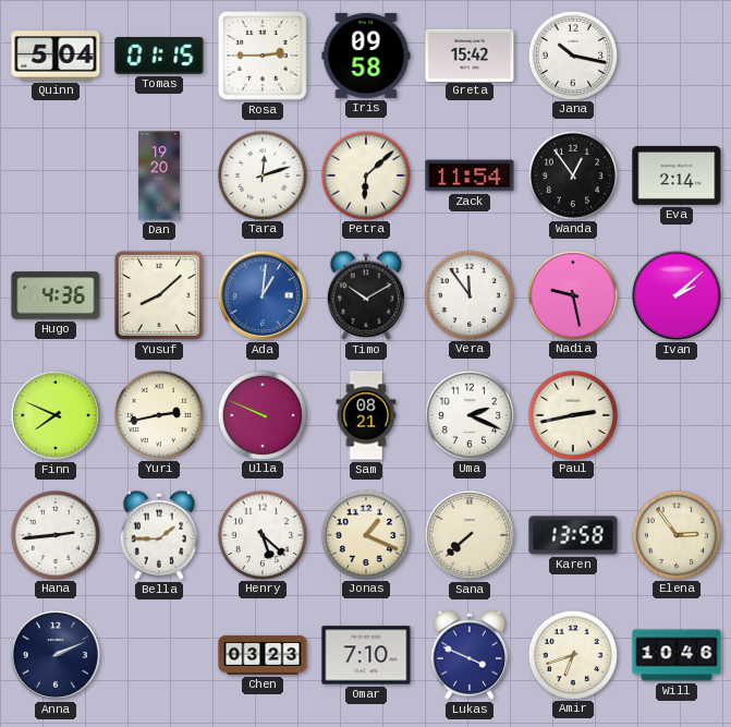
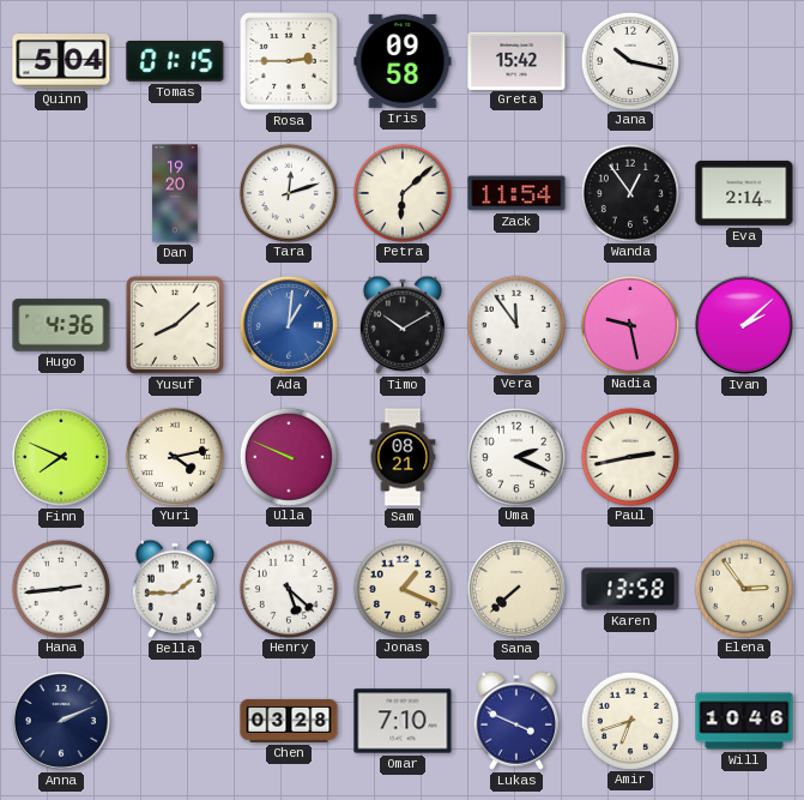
Yuri: 2:43 -> 4:13 (174, 456)
Chen: 03:23 -> 03:28 (289, 721)
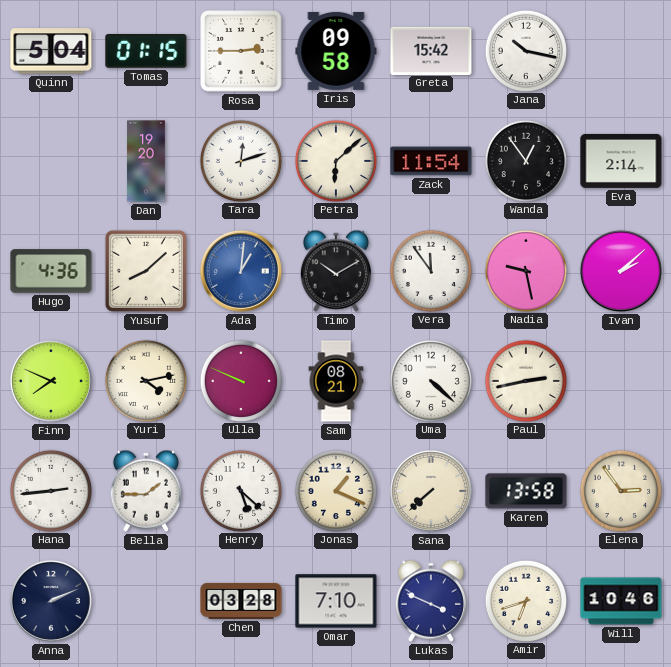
Uma: 2:19 -> 4:22 (430, 380)
